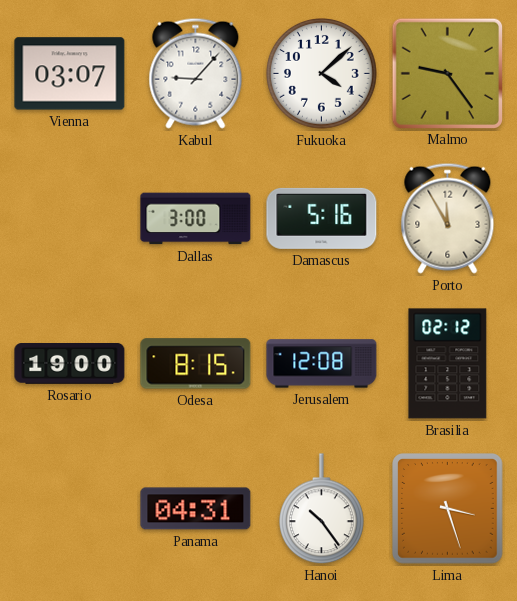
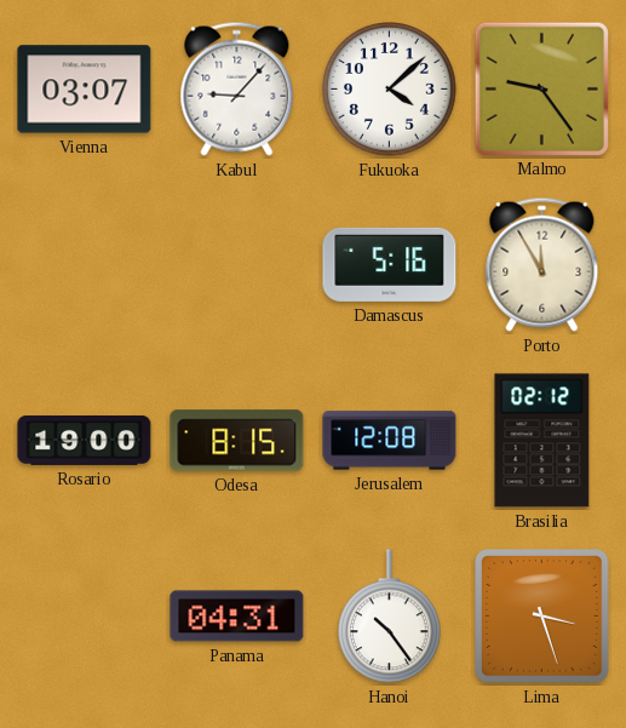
Dallas: 3:00 -> none (196, 219)
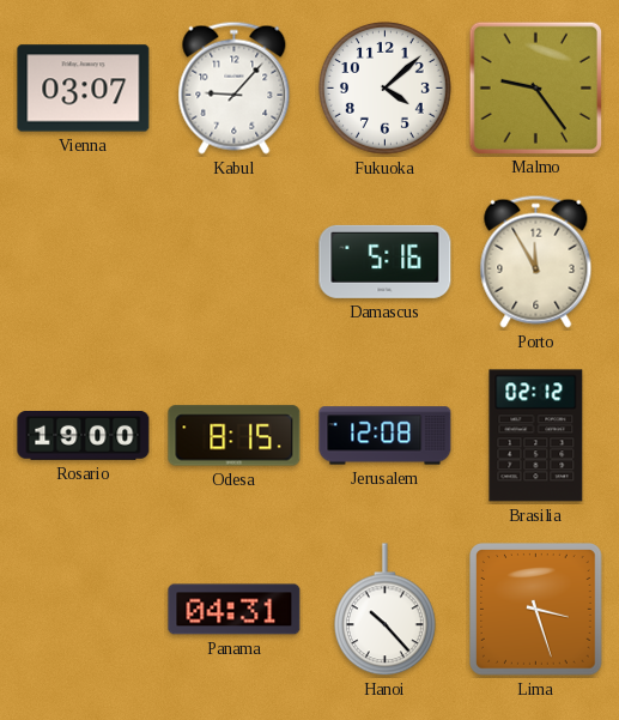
Hanoi: 10:24 -> 10:23 (384, 610)
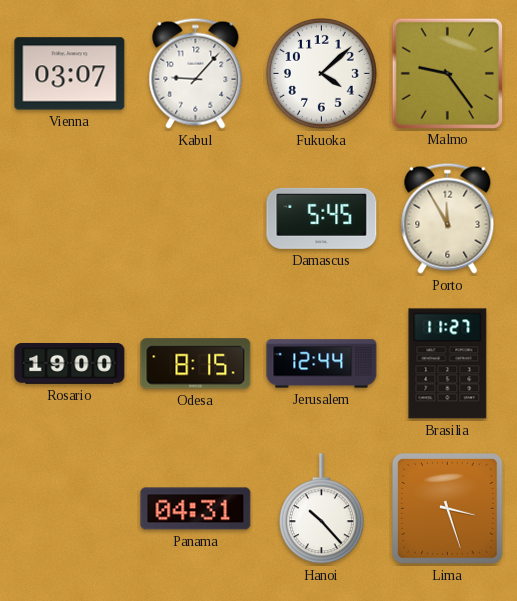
Damascus: 5:16 -> 5:45 (322, 218)
Jerusalem: 12:08 -> 12:44 (322, 364)
Brasilia: 02:12 -> 11:27 (448, 364)
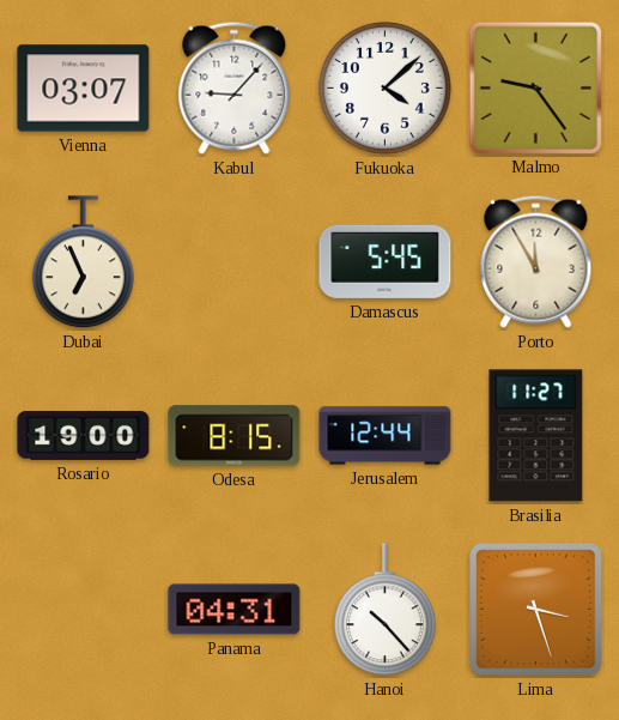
Dubai: none -> 6:56 (83, 262)
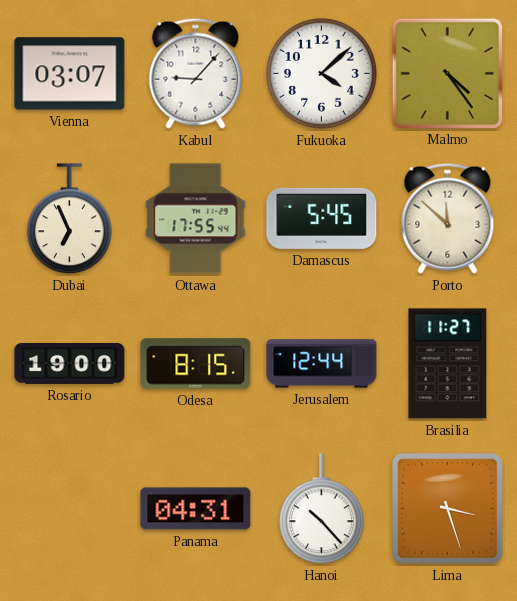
Malmo: 9:24 -> 4:24 (447, 73)
Ottawa: none -> 17:55 (196, 219)
Porto: 11:55 -> 11:52 (448, 218)
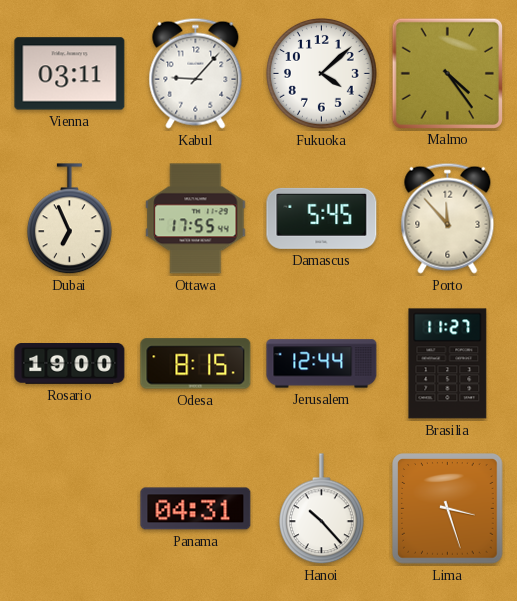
Vienna: 03:07 -> 03:11 (70, 74)
Porto: 11:52 -> 11:53 (448, 218)
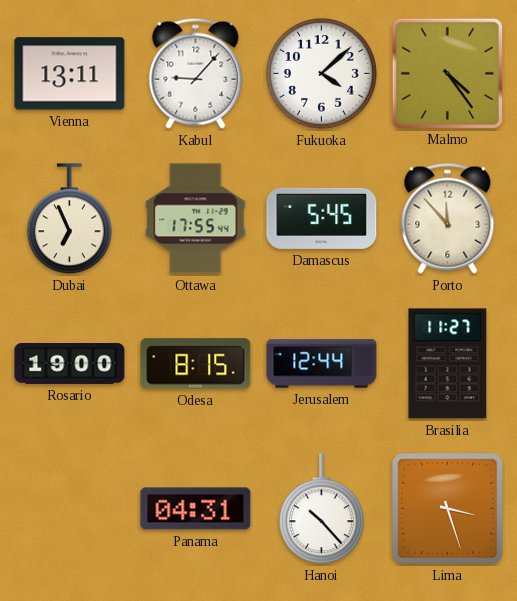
Vienna: 03:11 -> 13:11 (70, 74)
